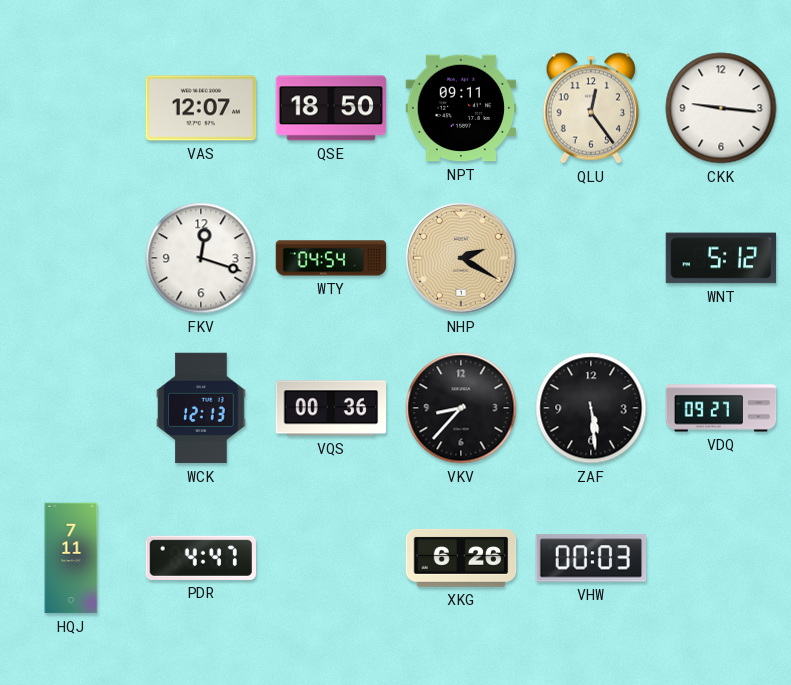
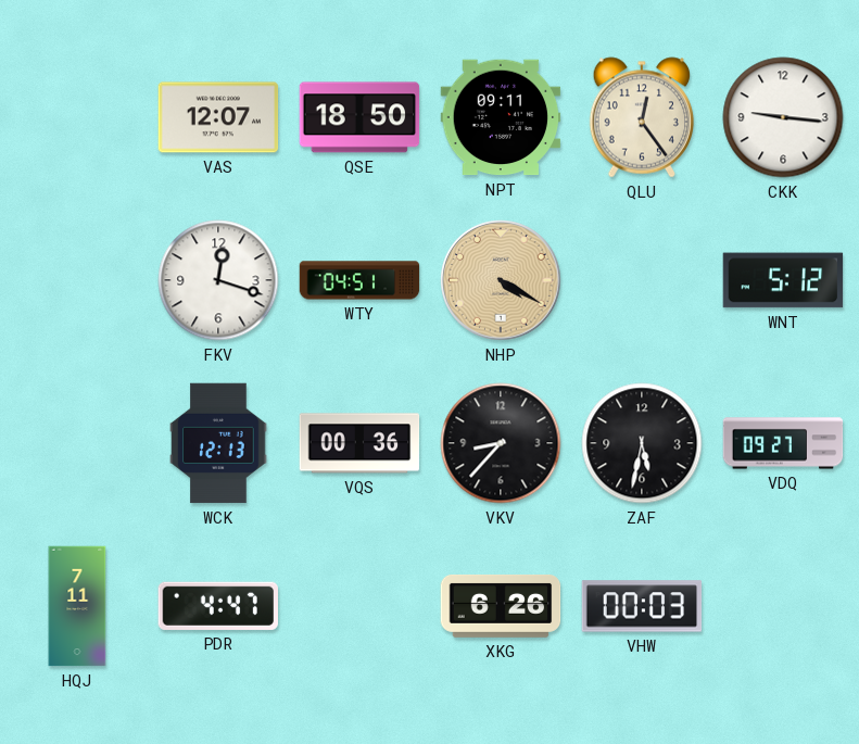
WTY: 04:54 -> 04:51 (359, 280)
NHP: 2:20 -> 4:20 (501, 280)
ZAF: 5:29 -> 5:32 (642, 443)
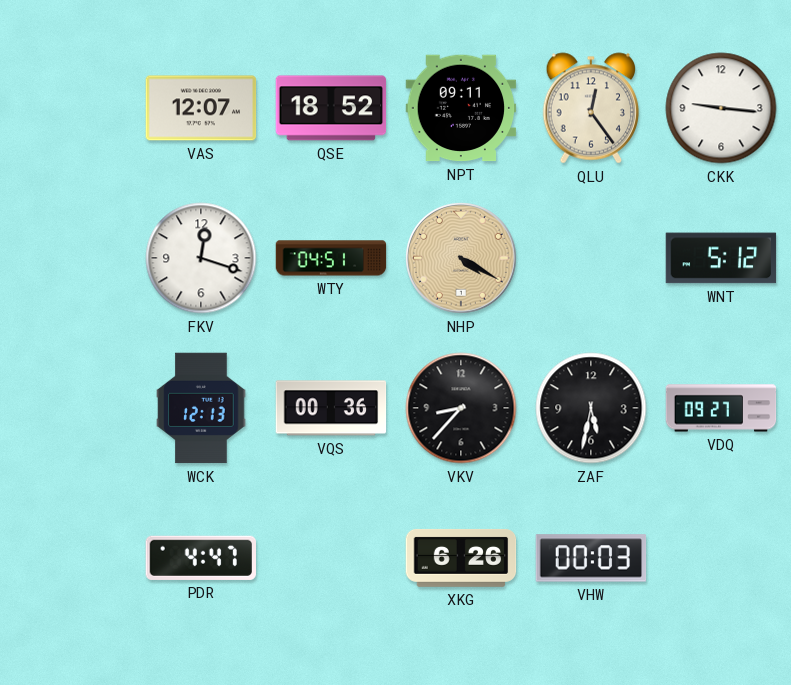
QSE: 18:50 -> 18:52 (331, 108)
HQJ: 7:11 -> none (77, 606)
